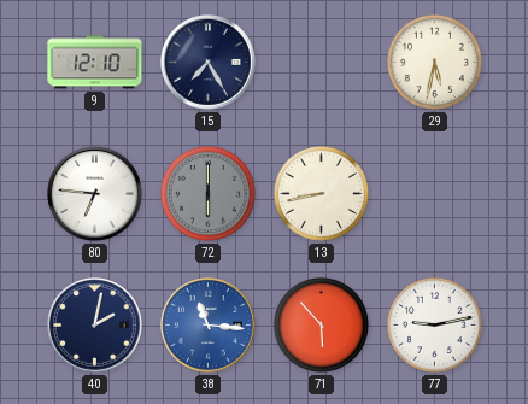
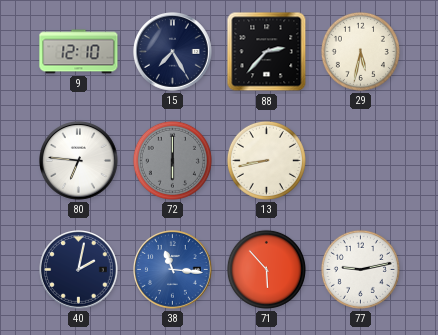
88: none -> 2:37 (267, 52)
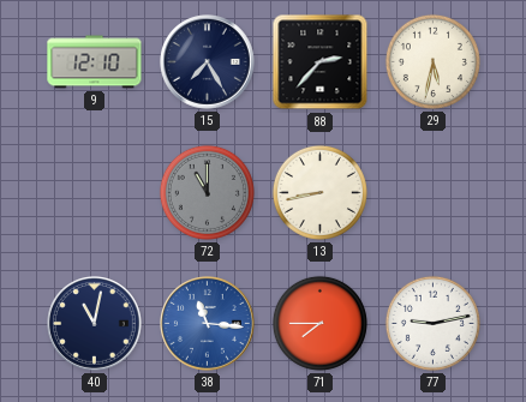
80: 6:46 -> none (79, 161)
72: 6:00 -> 11:00 (207, 192)
40: 2:02 -> 11:02 (95, 324)
71: 5:53 -> 7:45 (319, 323)
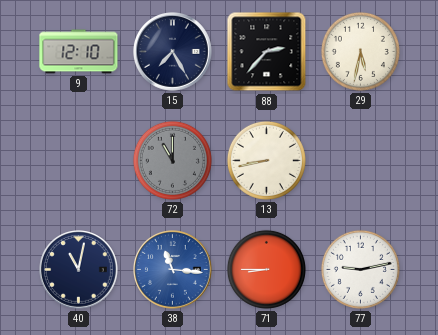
71: 7:45 -> 8:45 (266, 269)
